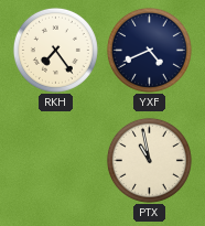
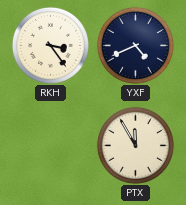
RKH: 7:24 -> 3:24 (50, 45)
PTX: 10:58 -> 11:55 (135, 145)
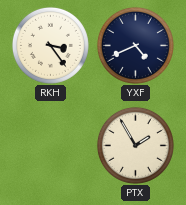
PTX: 11:55 -> 1:55 (135, 145)
